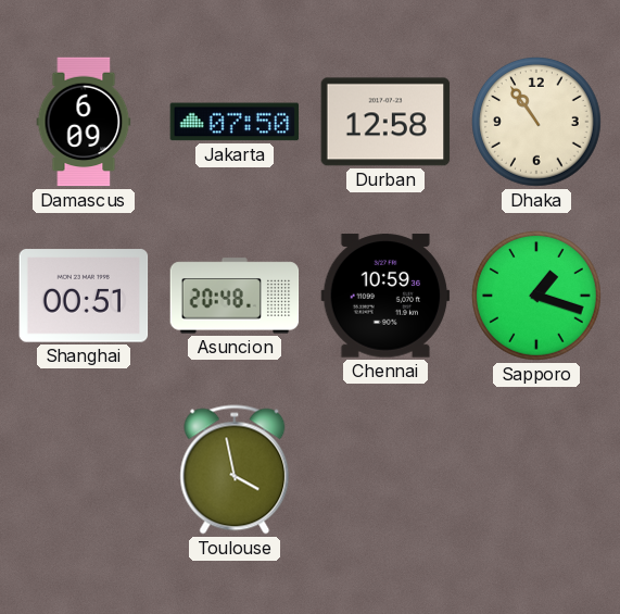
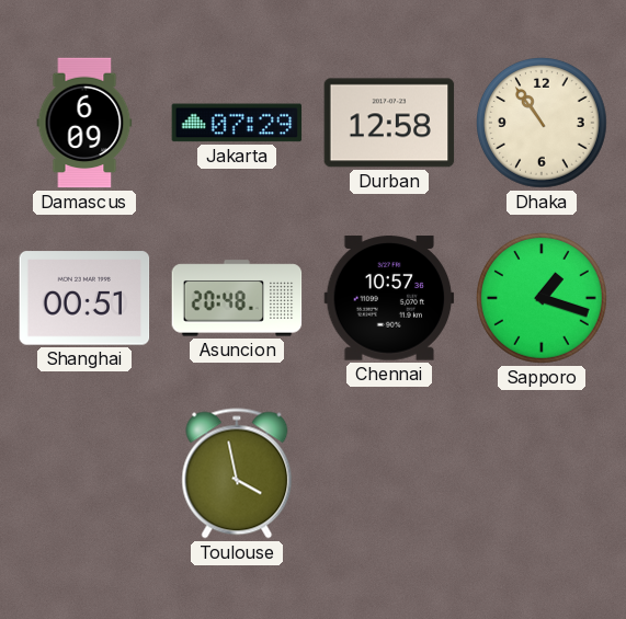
Jakarta: 07:50 -> 07:29 (237, 123)
Chennai: 10:59 -> 10:57 (389, 298)
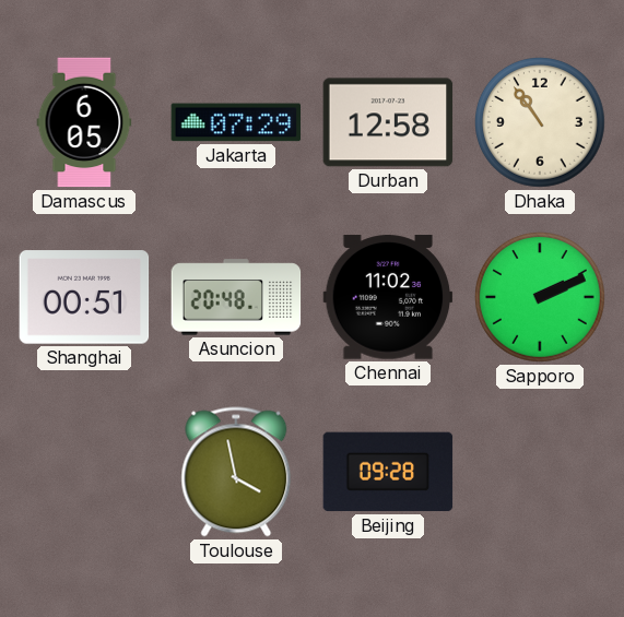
Damascus: 6:09 -> 6:05 (84, 122)
Chennai: 10:57 -> 11:02 (388, 297)
Sapporo: 1:18 -> 2:11 (541, 298)
Beijing: none -> 09:28 (388, 472)
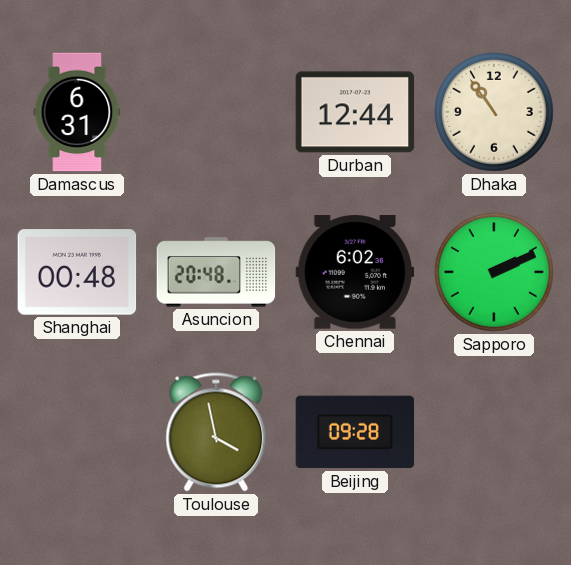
Damascus: 6:05 -> 6:31 (77, 112)
Jakarta: 07:29 -> none (236, 122)
Durban: 12:58 -> 12:44 (355, 112)
Shanghai: 00:51 -> 00:48 (77, 272)
Chennai: 11:02 -> 6:02 (355, 272)
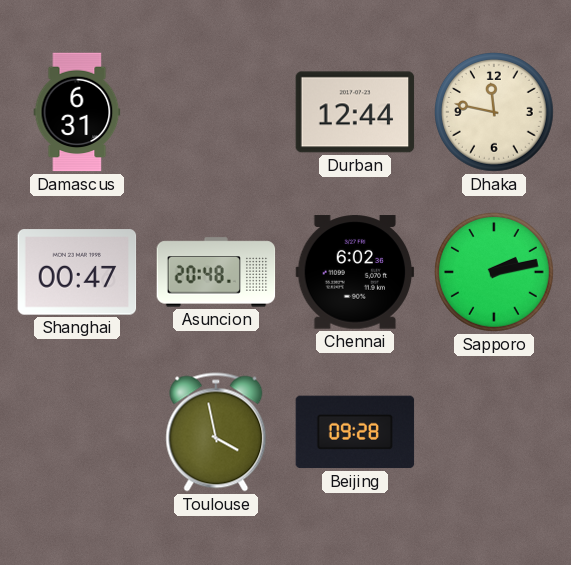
Dhaka: 10:54 -> 11:47 (495, 113)
Shanghai: 00:48 -> 00:47 (77, 272)
Sapporo: 2:11 -> 2:13 (495, 273)
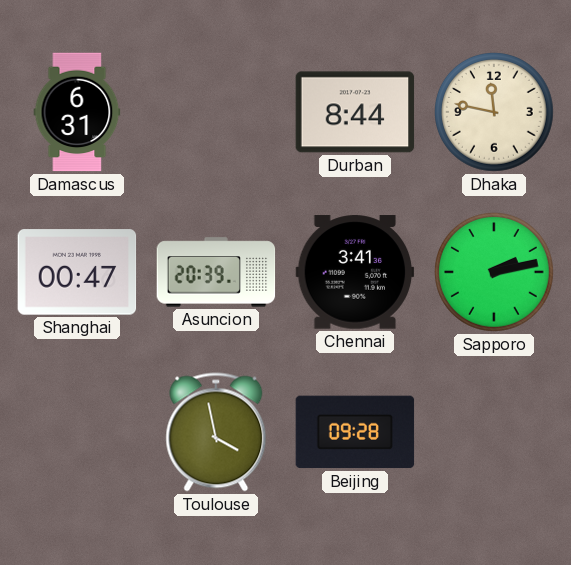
Durban: 12:44 -> 8:44 (355, 112)
Asuncion: 20:48 -> 20:39 (216, 272)
Chennai: 6:02 -> 3:41 (355, 272)
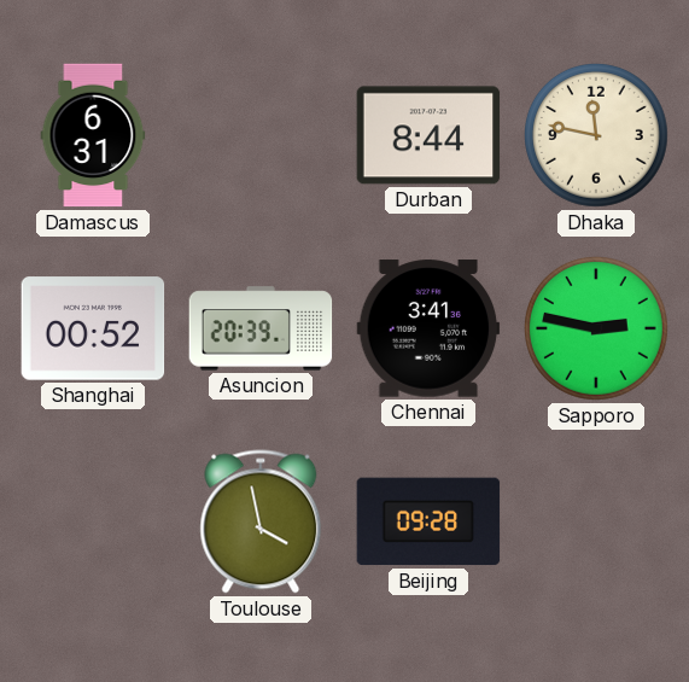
Shanghai: 00:47 -> 00:52 (93, 328)
Sapporo: 2:13 -> 2:47 (597, 330)
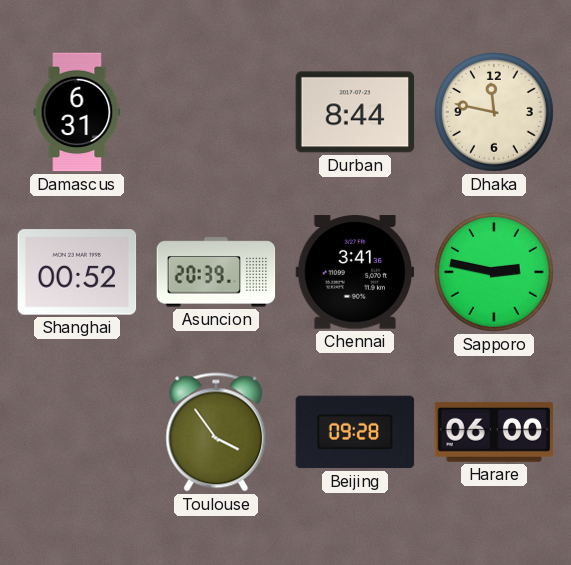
Toulouse: 3:58 -> 3:54 (216, 432)
Harare: none -> 06:00 (494, 432)
